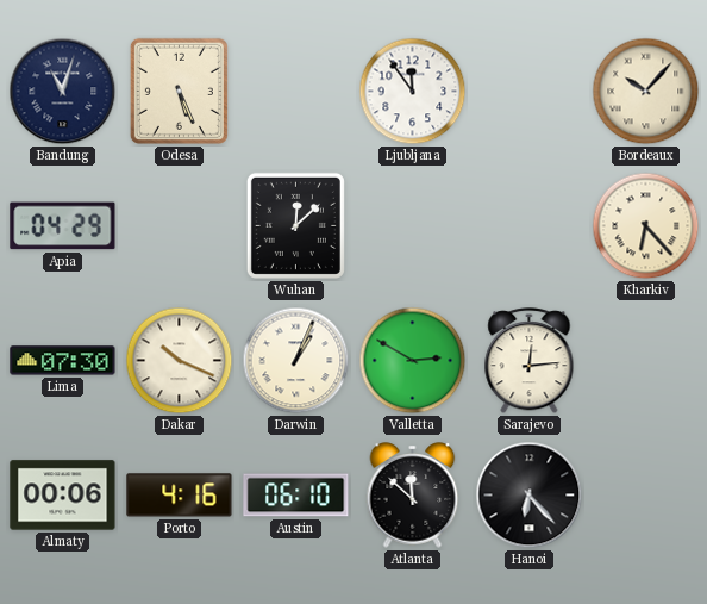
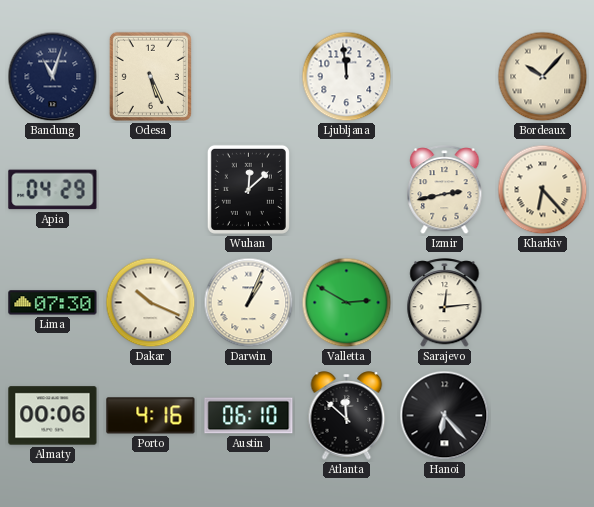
Ljubljana: 11:54 -> 11:59 (347, 77)
Izmir: none -> 2:43 (445, 190)
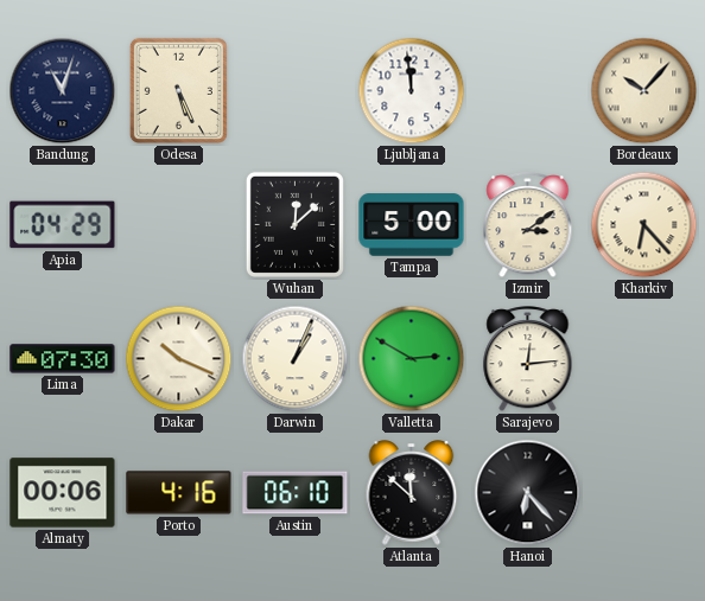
Tampa: none -> 5:00 (412, 225)
Izmir: 2:43 -> 3:09 (528, 225)
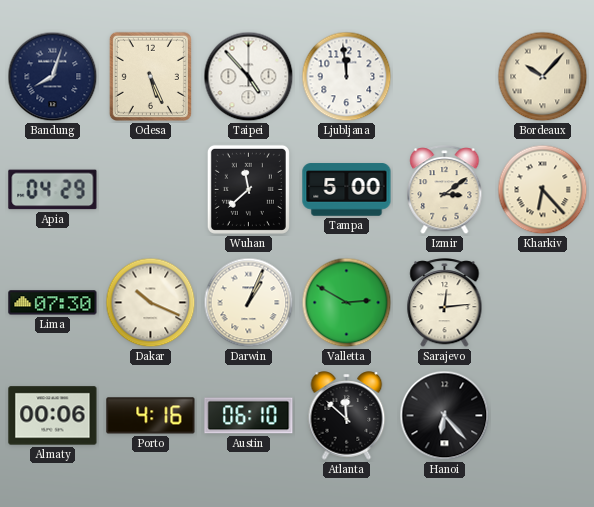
Bandung: 11:03 -> 8:03 (53, 77)
Taipei: none -> 4:53 (249, 77)
Wuhan: 12:08 -> 11:38 (248, 189)
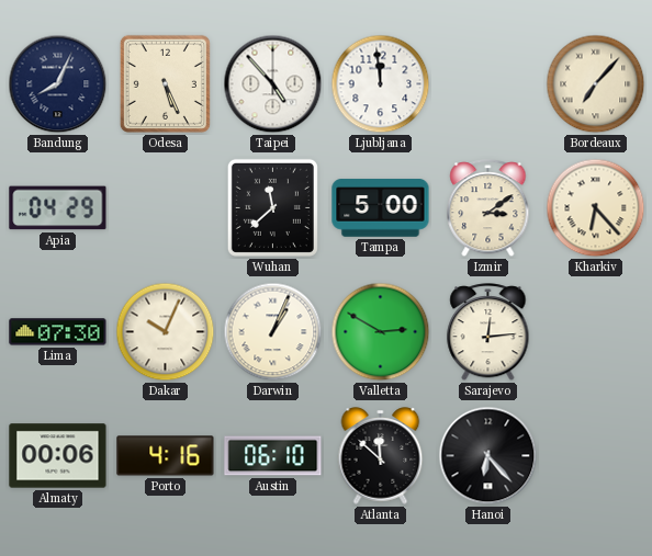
Bandung: 8:03 -> 8:04 (58, 84)
Bordeaux: 10:07 -> 7:07 (596, 84)
Dakar: 10:19 -> 10:04 (166, 332)
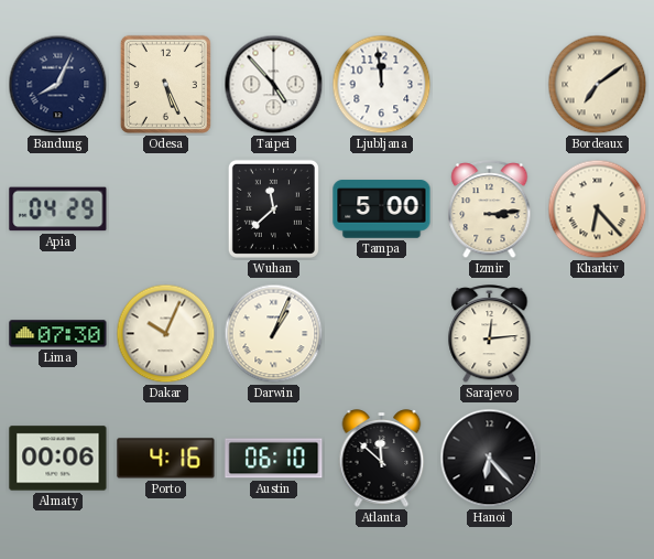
Bordeaux: 7:07 -> 7:09 (598, 85)
Izmir: 3:09 -> 3:14 (490, 209)
Valletta: 2:50 -> none (381, 332)
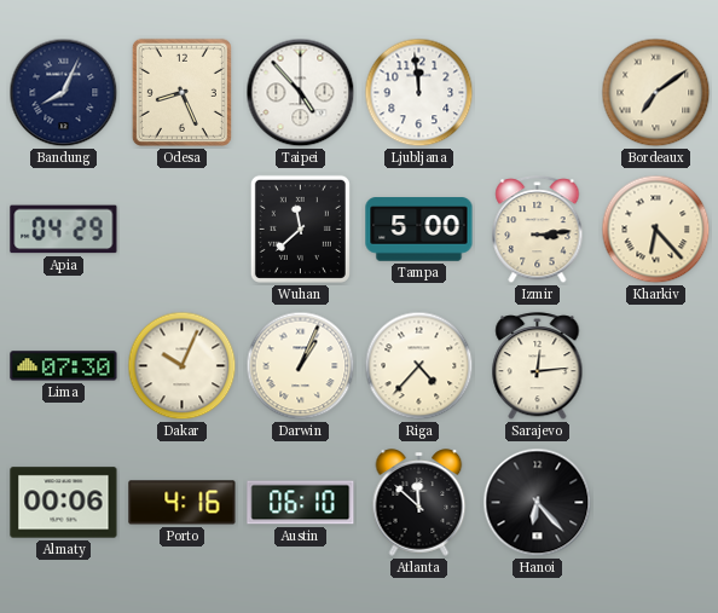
Odesa: 5:26 -> 8:26 (181, 92)
Riga: none -> 4:37 (419, 366)
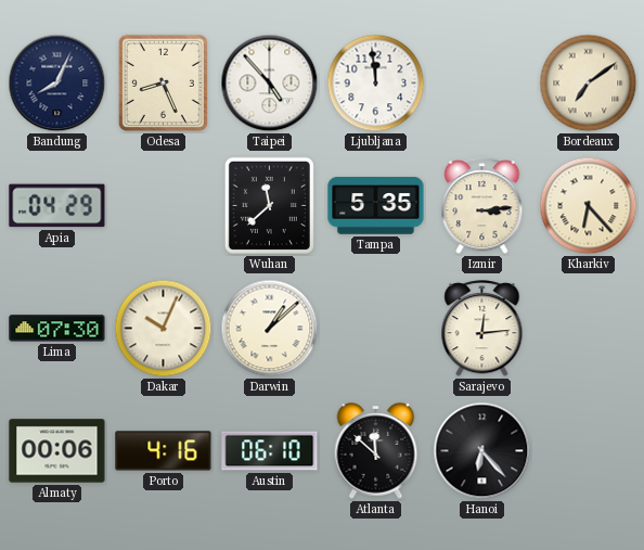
Tampa: 5:00 -> 5:35 (376, 206)
Darwin: 1:04 -> 1:08 (270, 329)
Riga: 4:37 -> none (419, 366)
